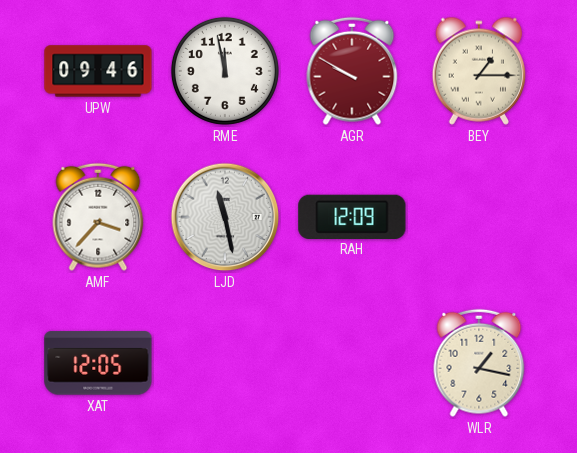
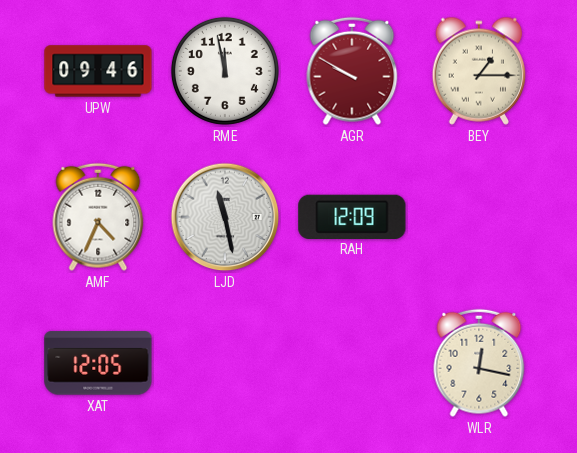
AMF: 3:37 -> 4:34 (98, 217)
WLR: 1:17 -> 12:17 (479, 363)
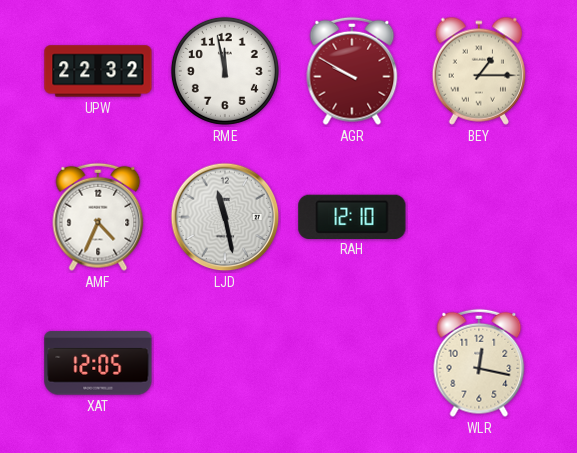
UPW: 09:46 -> 22:32 (98, 71)
RAH: 12:09 -> 12:10 (352, 216)
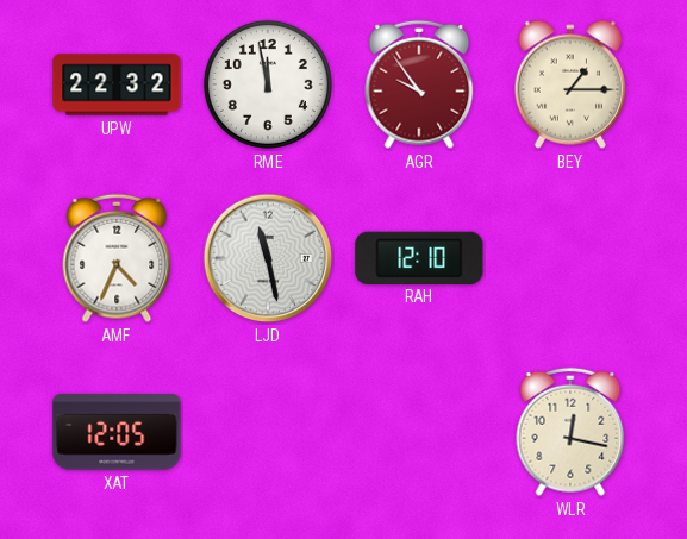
AGR: 9:50 -> 9:54 (419, 84)
